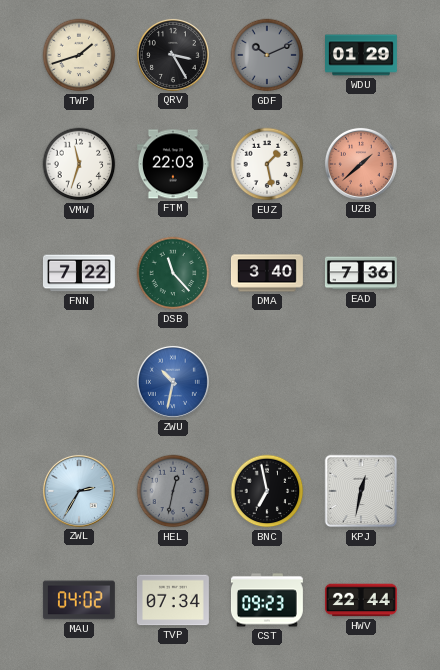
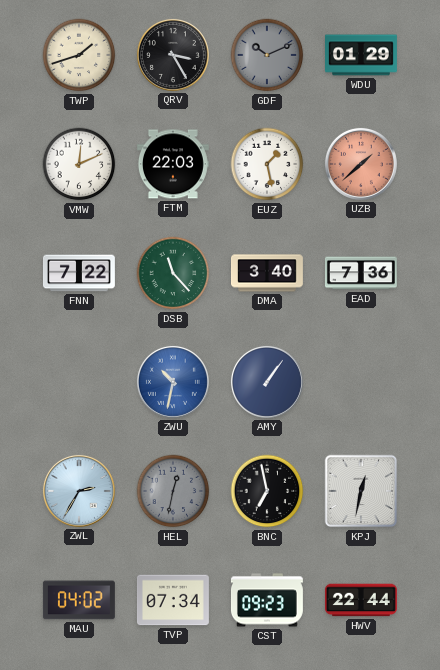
VMW: 11:33 -> 12:11 (79, 164)
AMY: none -> 1:06 (267, 382)
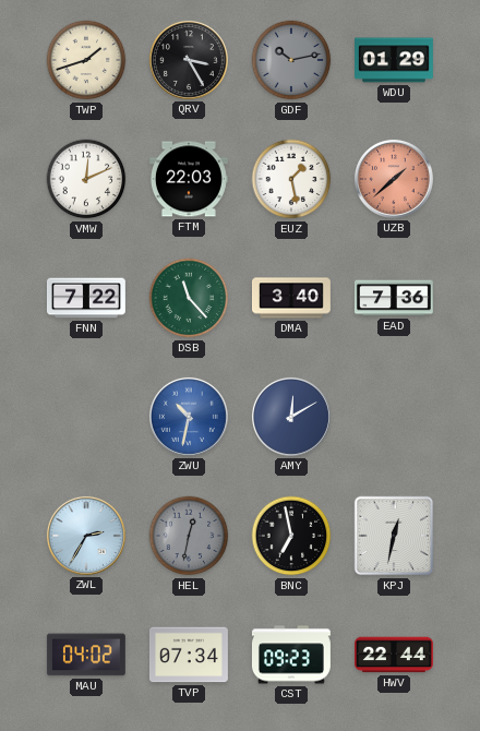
GDF: 10:11 -> 10:13 (291, 60)
AMY: 1:06 -> 12:10 (291, 417)
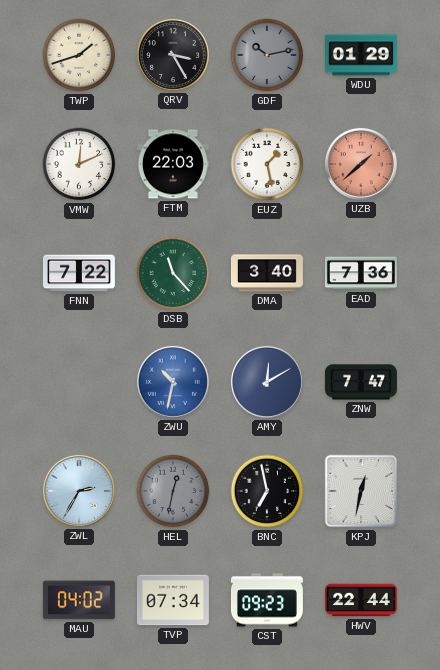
ZNW: none -> 7:47 (361, 382)
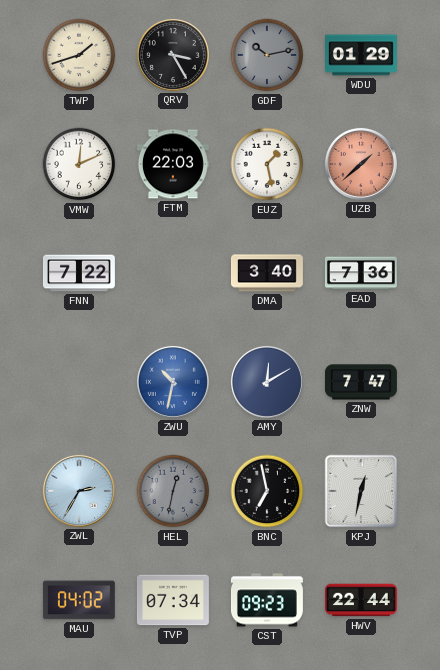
DSB: 11:23 -> none (173, 273)
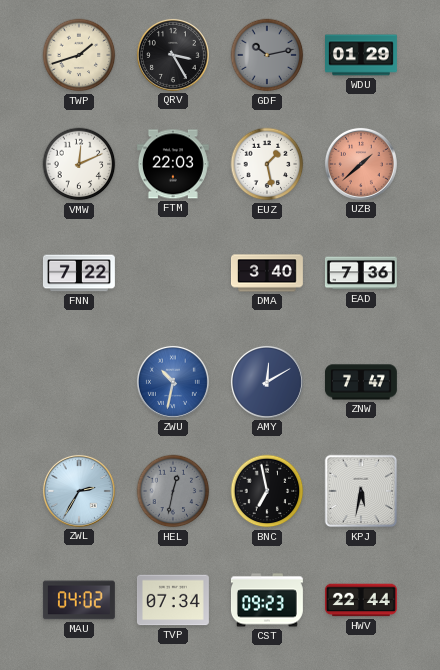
KPJ: 12:32 -> 5:32 (361, 491)
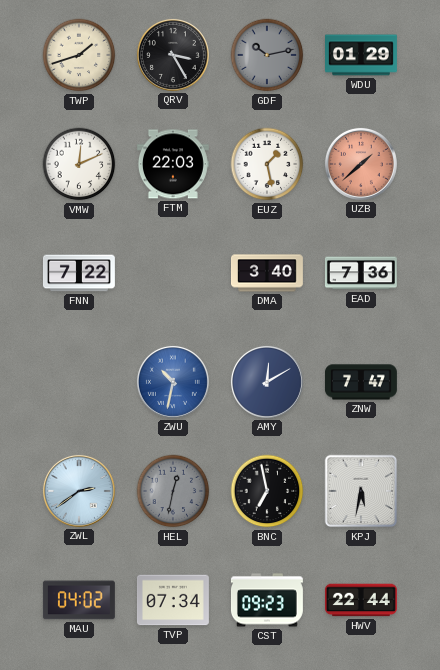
ZWL: 2:35 -> 2:39 (79, 491)
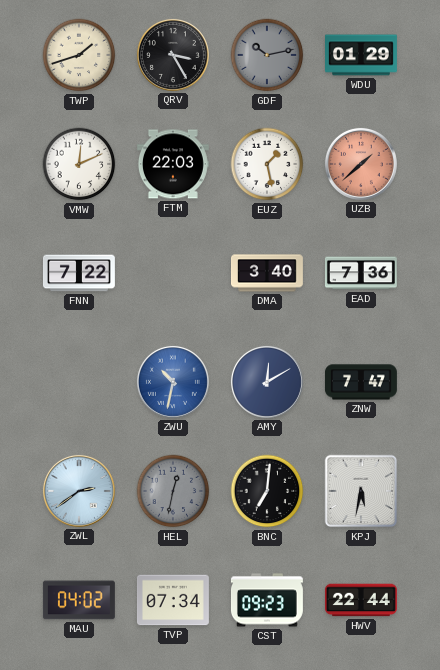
BNC: 6:58 -> 7:01 (267, 491)
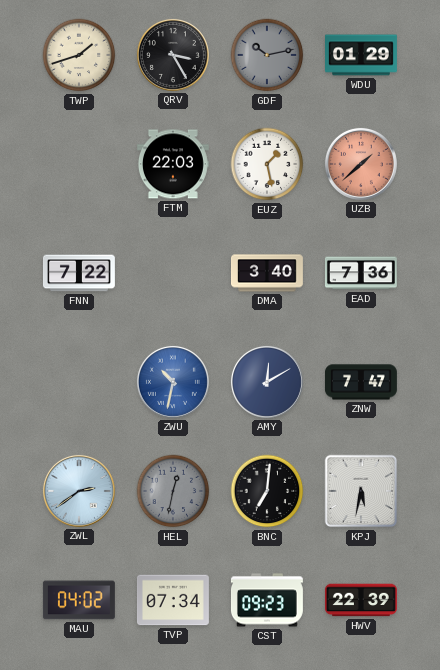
VMW: 12:11 -> none (79, 164)
HWV: 22:44 -> 22:39 (361, 600)
